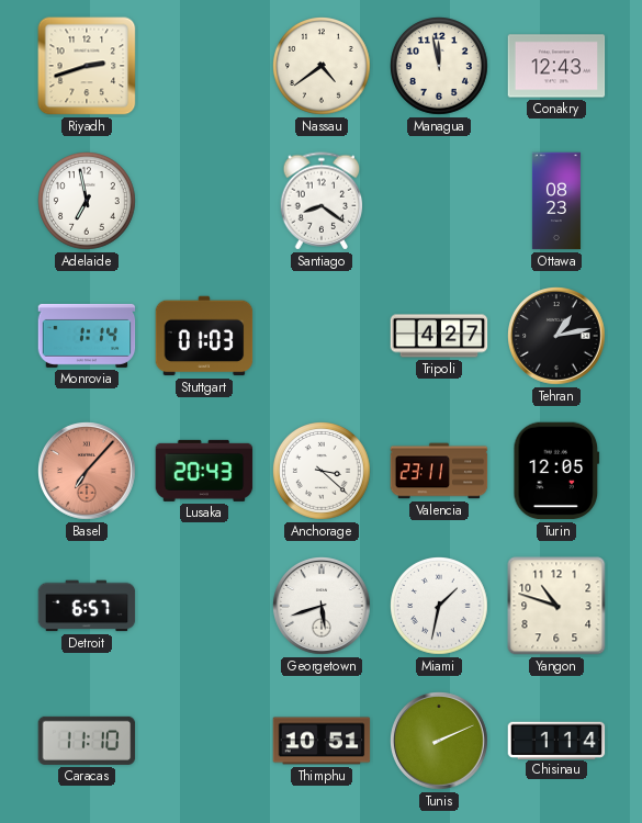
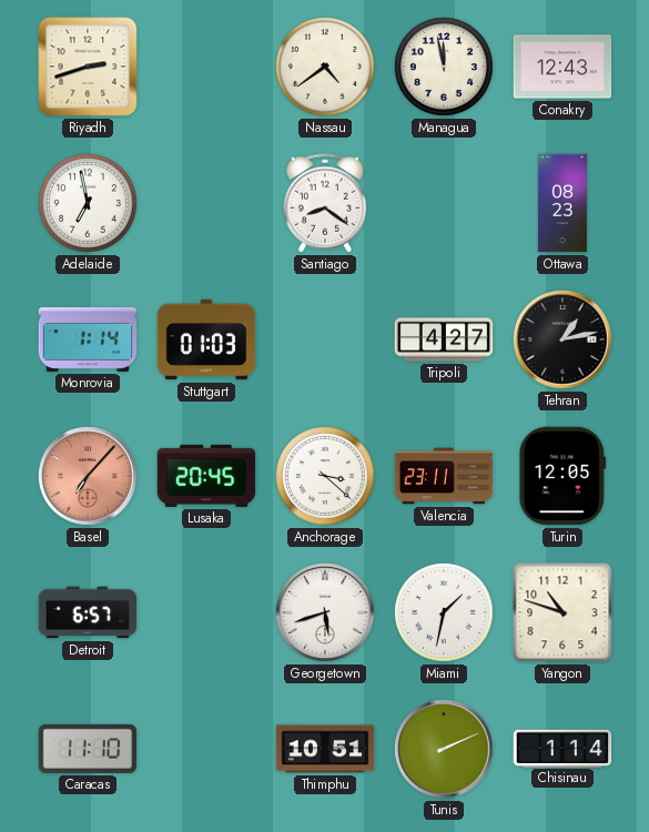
Lusaka: 20:43 -> 20:45 (206, 476)
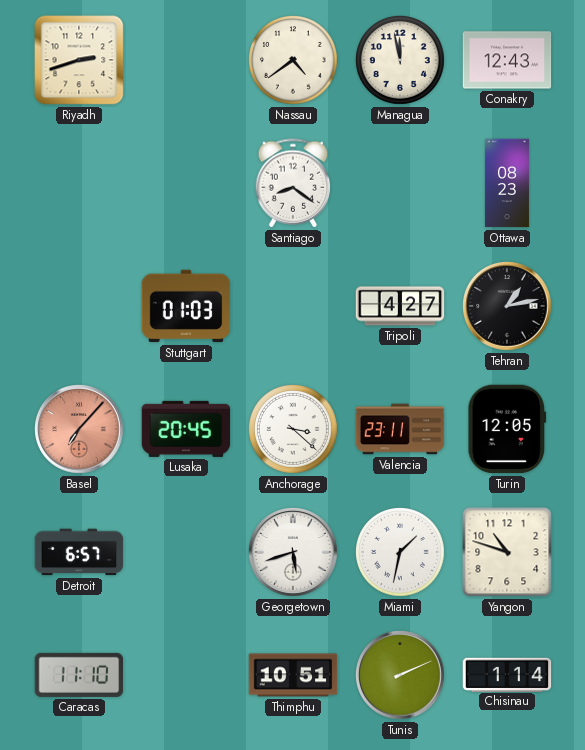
Adelaide: 6:58 -> none (89, 204)
Monrovia: 1:14 -> none (88, 339)
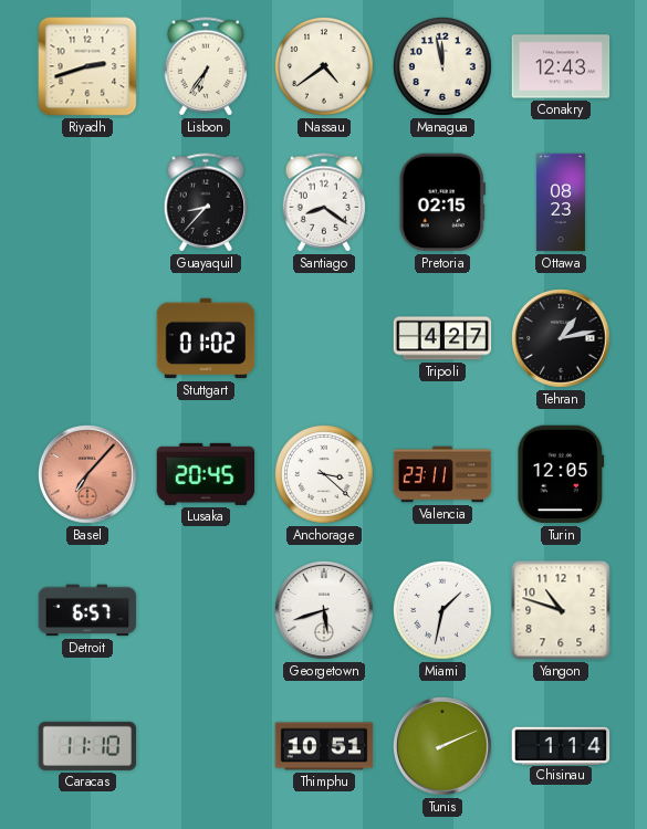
Lisbon: none -> 6:36 (206, 66)
Guayaquil: none -> 8:37 (206, 202)
Pretoria: none -> 02:15 (442, 202)
Stuttgart: 01:03 -> 01:02 (206, 338)
